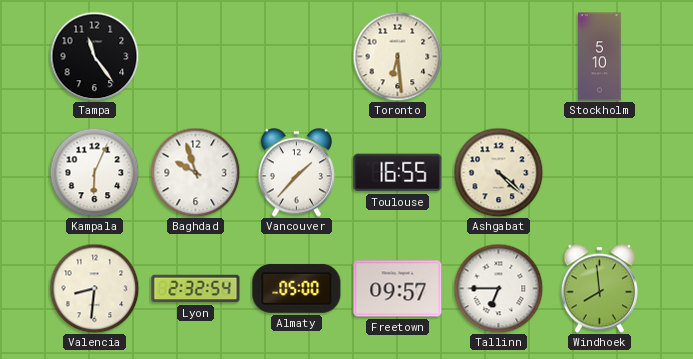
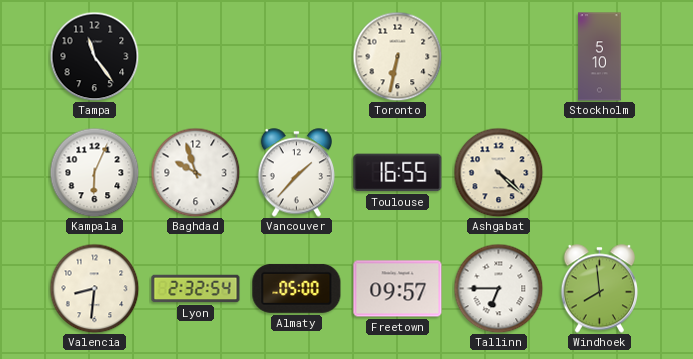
Toronto: 6:29 -> 6:32 (397, 56)
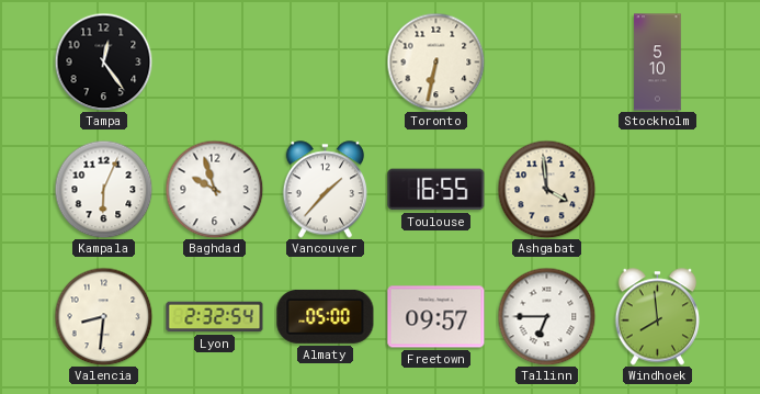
Tampa: 11:24 -> 12:24 (103, 61)
Ashgabat: 4:22 -> 3:59 (546, 189)
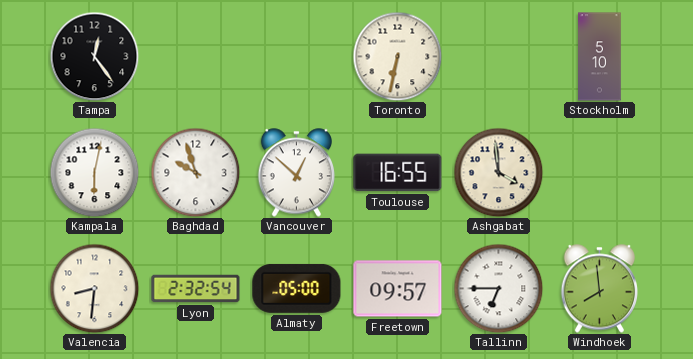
Kampala: 6:04 -> 6:02 (94, 172)
Vancouver: 1:37 -> 12:52 (297, 173)
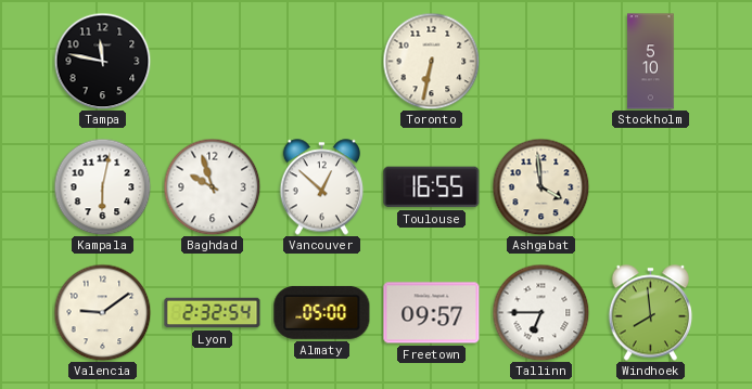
Tampa: 12:24 -> 11:47 (102, 61)
Valencia: 8:31 -> 9:09 (102, 312)
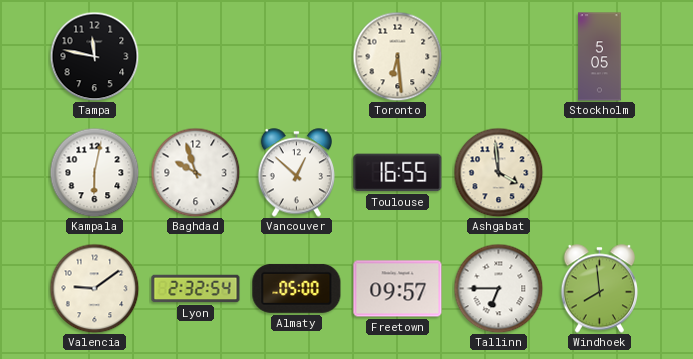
Toronto: 6:32 -> 6:29 (397, 56)
Stockholm: 5:10 -> 5:05 (600, 57)
